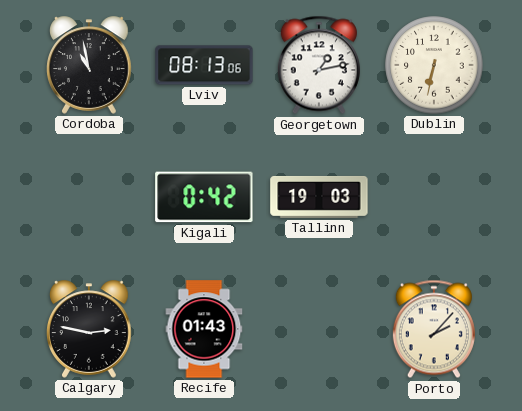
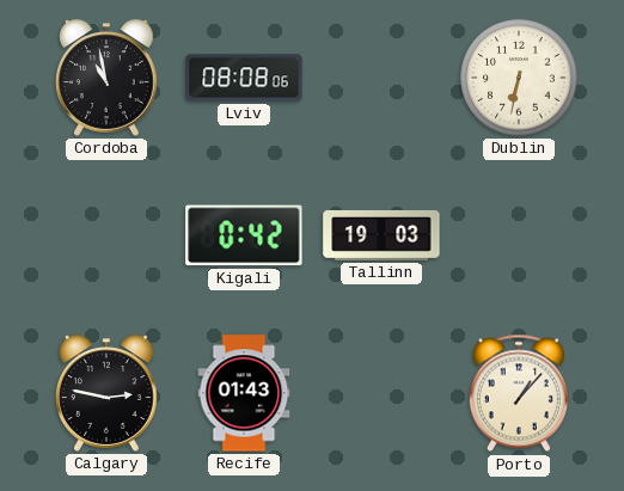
Lviv: 08:13 -> 08:08 (244, 78)
Georgetown: 1:13 -> none (319, 65)
Porto: 2:07 -> 1:07 (519, 393)
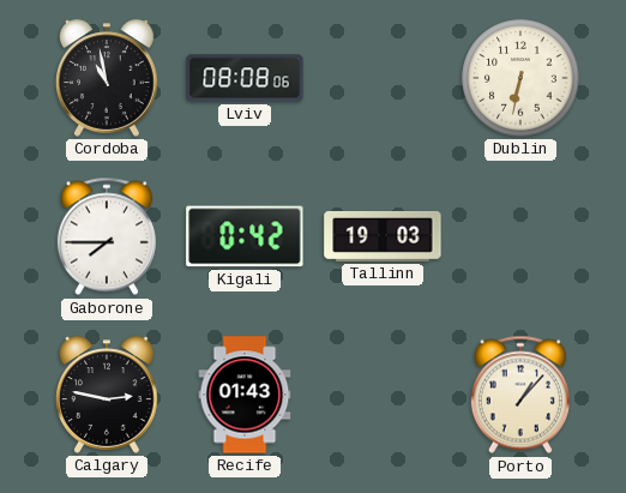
Gaborone: none -> 7:45 (107, 236)
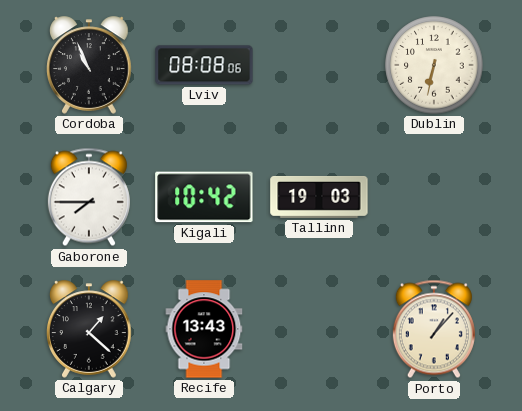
Cordoba: 10:58 -> 10:56 (90, 65)
Kigali: 0:42 -> 10:42 (204, 197)
Calgary: 2:47 -> 1:22 (90, 329)
Recife: 01:43 -> 13:43 (204, 329)
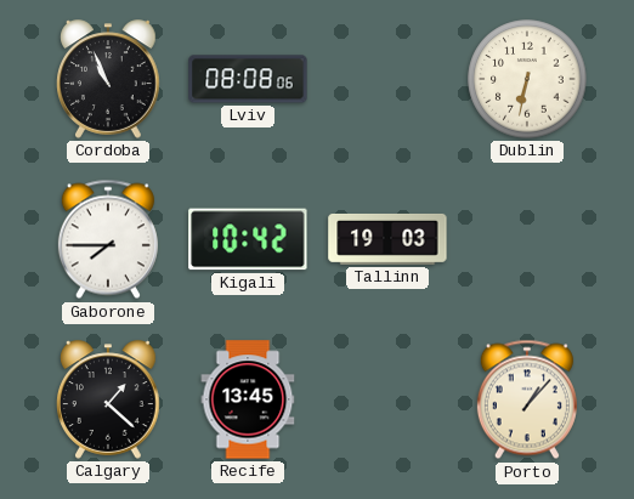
Recife: 13:43 -> 13:45 (248, 399)
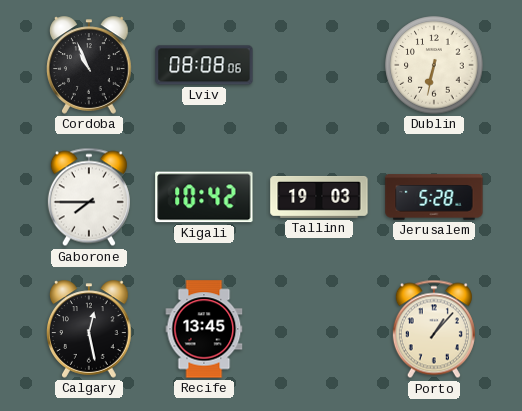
Jerusalem: none -> 5:28 (434, 197)
Calgary: 1:22 -> 12:28 (90, 329)
